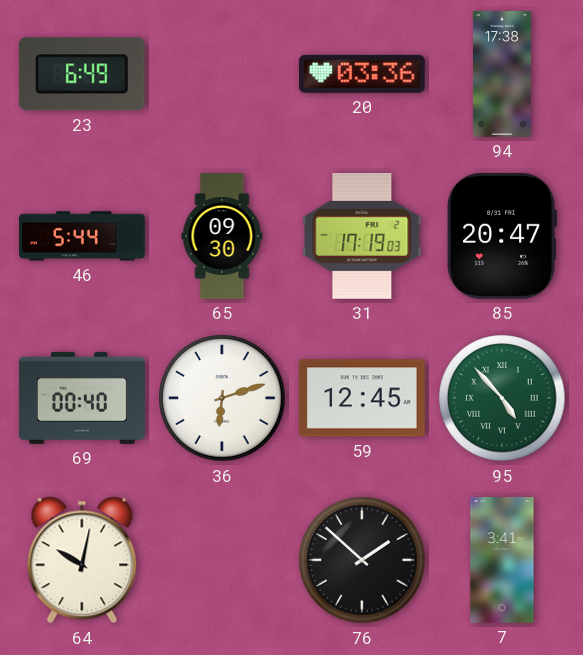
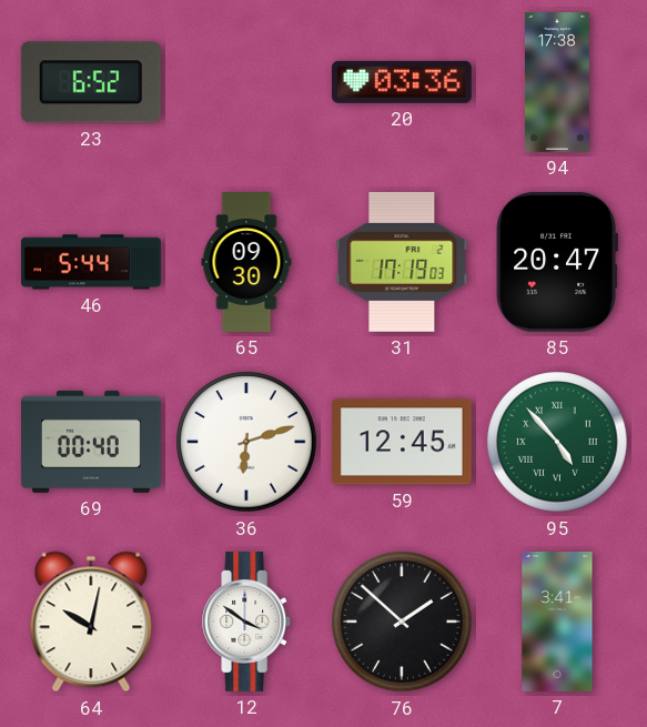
23: 6:49 -> 6:52 (91, 82)
12: none -> 3:51 (247, 622)
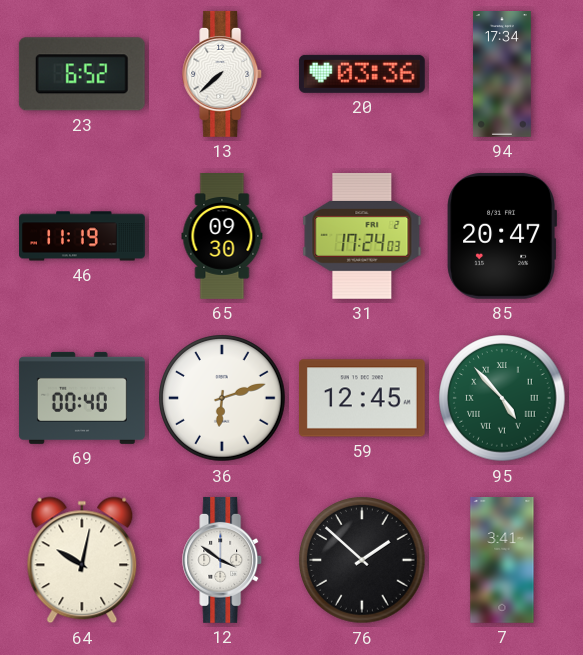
13: none -> 7:38 (223, 74)
94: 17:38 -> 17:34 (502, 75)
46: 5:44 -> 11:19 (83, 236)
31: 17:19 -> 17:24 (362, 236)
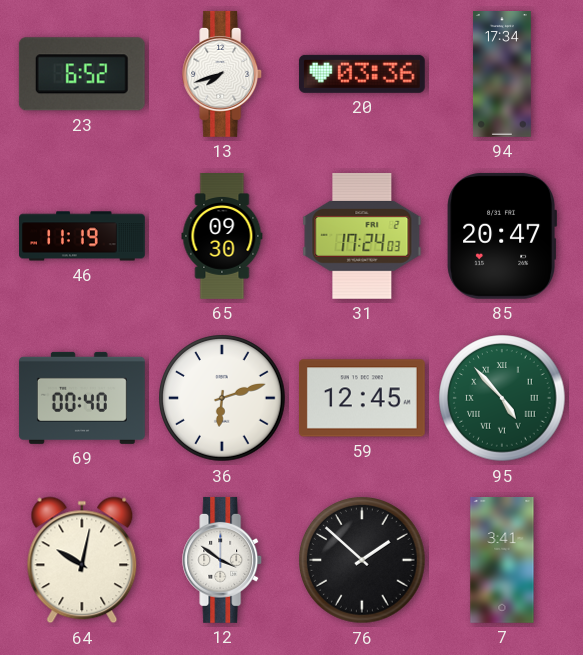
13: 7:38 -> 7:42 (223, 74)
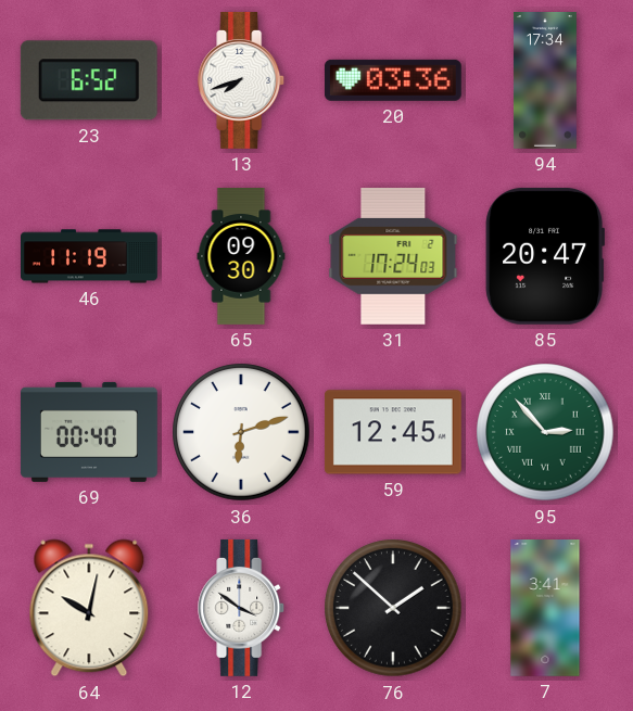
95: 4:53 -> 2:53 (545, 432)
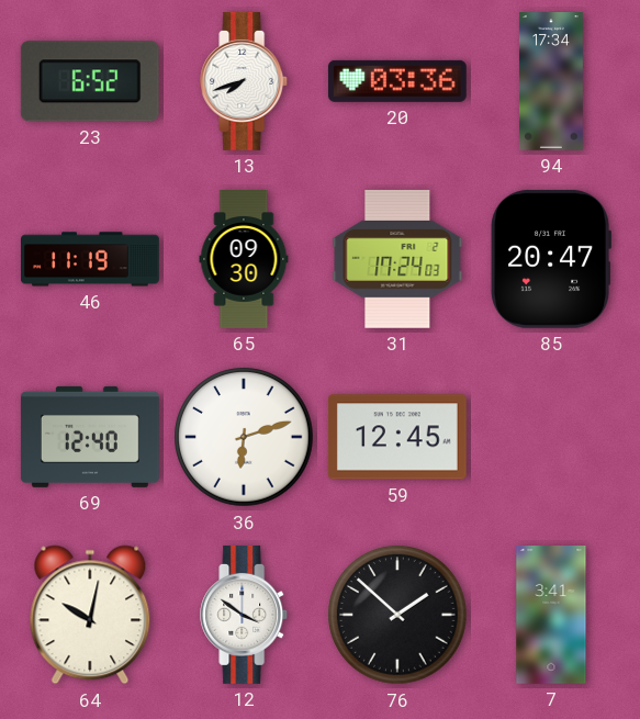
69: 00:40 -> 12:40 (90, 437)
95: 2:53 -> none (545, 432)
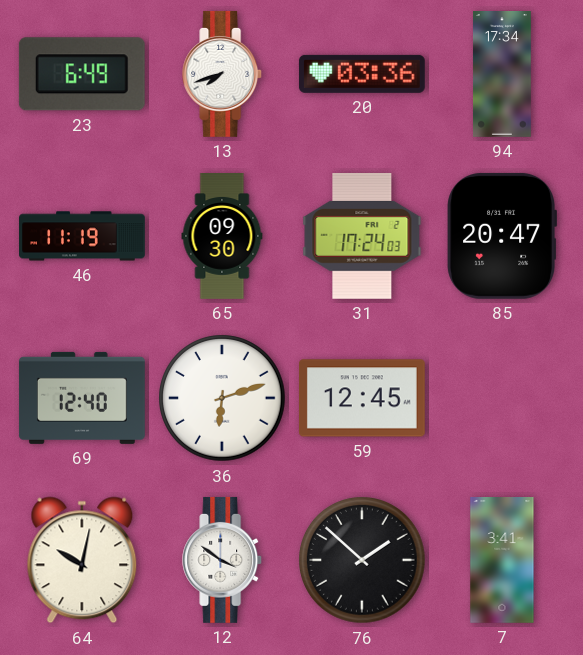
23: 6:52 -> 6:49 (82, 74)
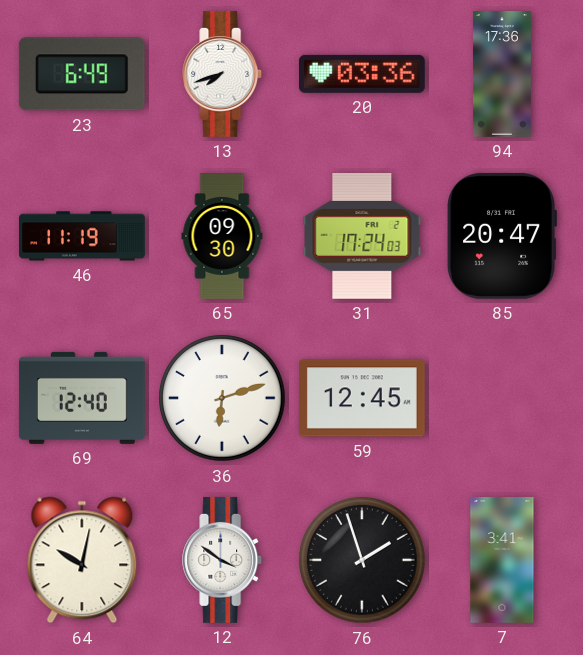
94: 17:34 -> 17:36 (502, 75)
76: 1:52 -> 1:57 (362, 560)
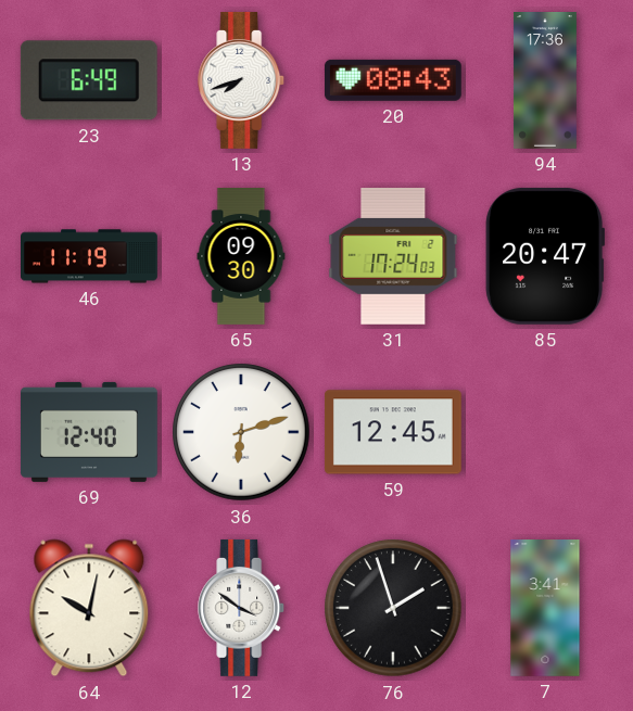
20: 03:36 -> 08:43 (393, 80)
